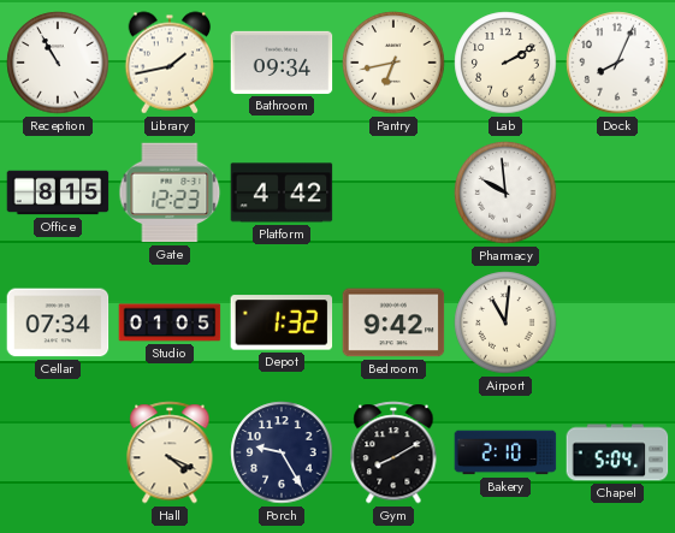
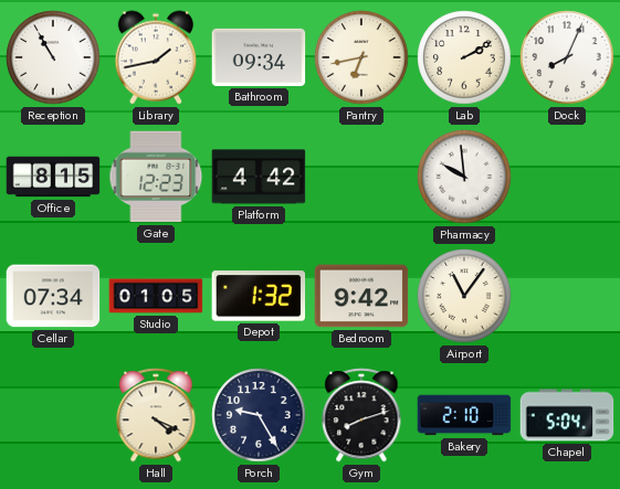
Airport: 11:01 -> 11:06 (464, 296)
Gym: 8:10 -> 8:12 (361, 415)
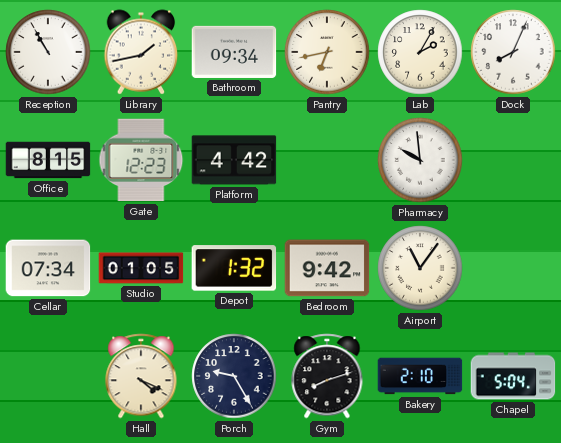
Lab: 2:10 -> 2:05 (420, 52)
